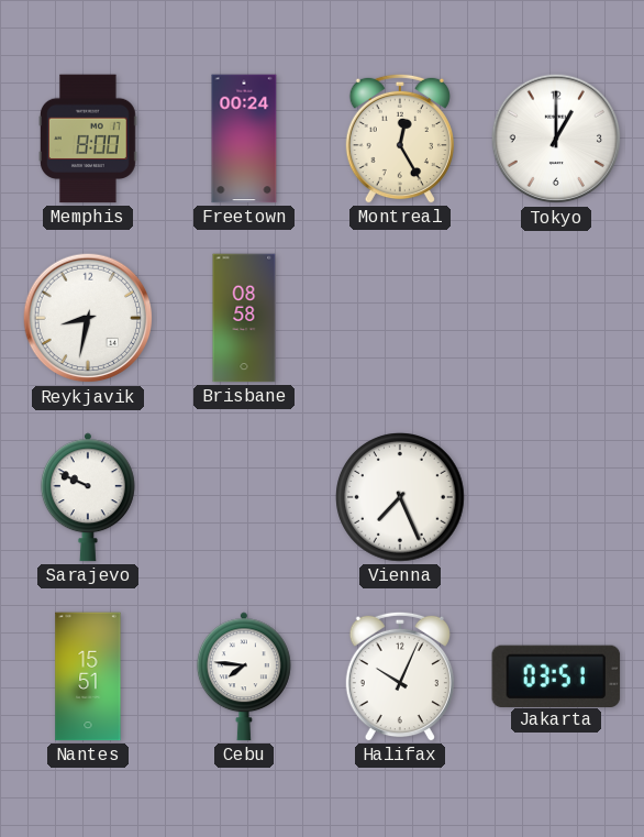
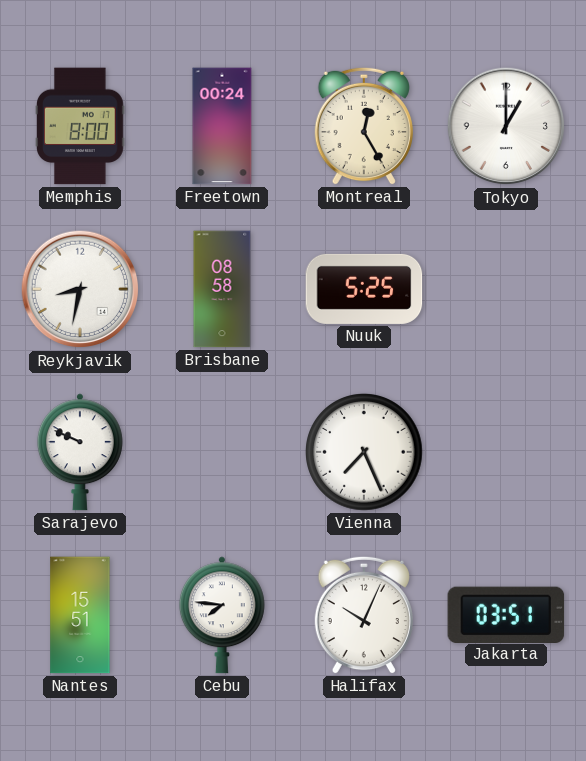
Nuuk: none -> 5:25 (364, 289)
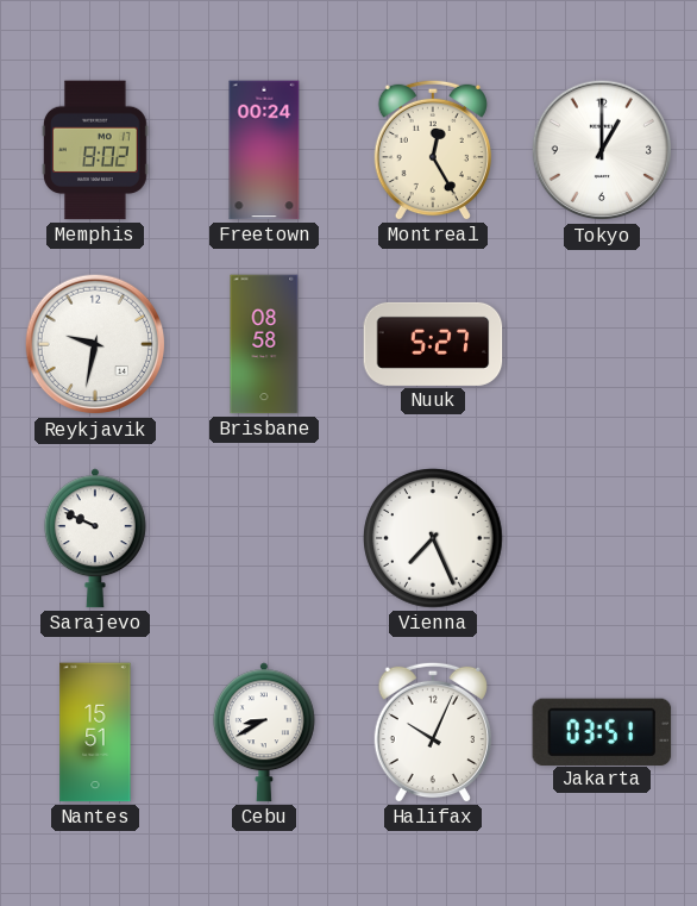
Memphis: 8:00 -> 8:02 (96, 150)
Reykjavik: 8:32 -> 9:32 (95, 344)
Nuuk: 5:25 -> 5:27 (433, 344)
Cebu: 7:46 -> 8:40 (264, 732)
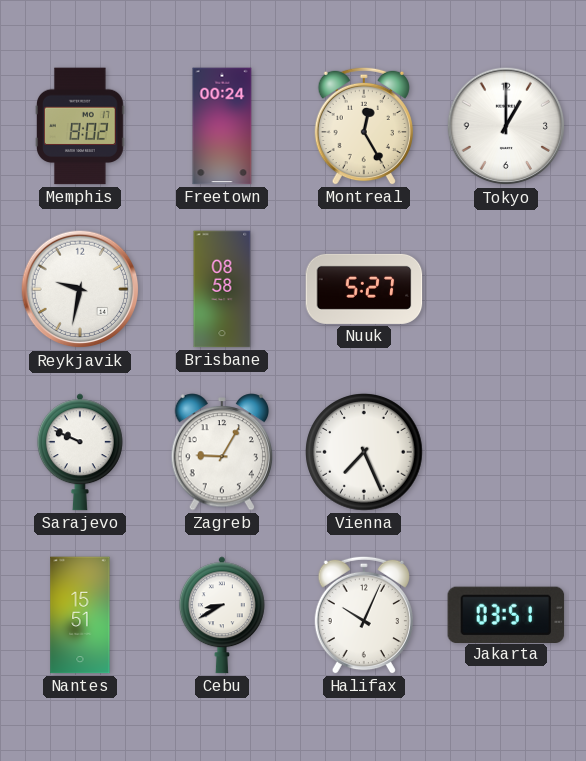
Zagreb: none -> 9:05 (222, 452)
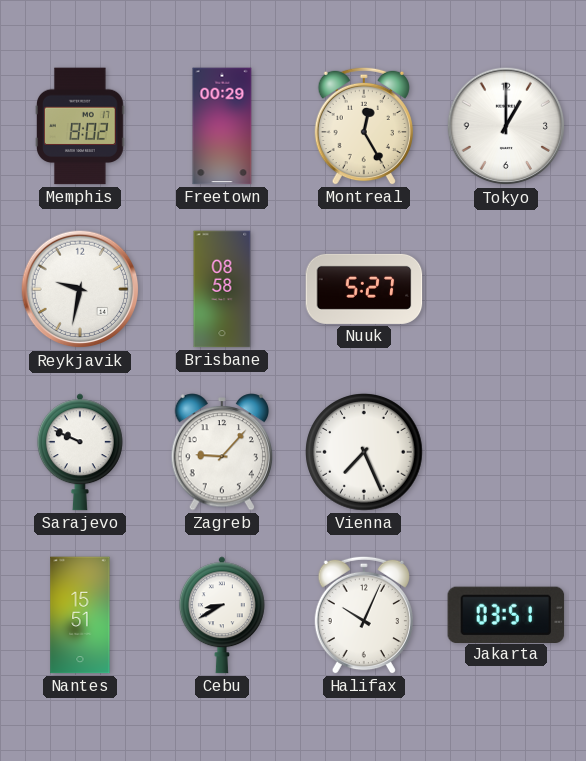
Freetown: 00:24 -> 00:29 (222, 126)
Zagreb: 9:05 -> 9:07 (222, 452)
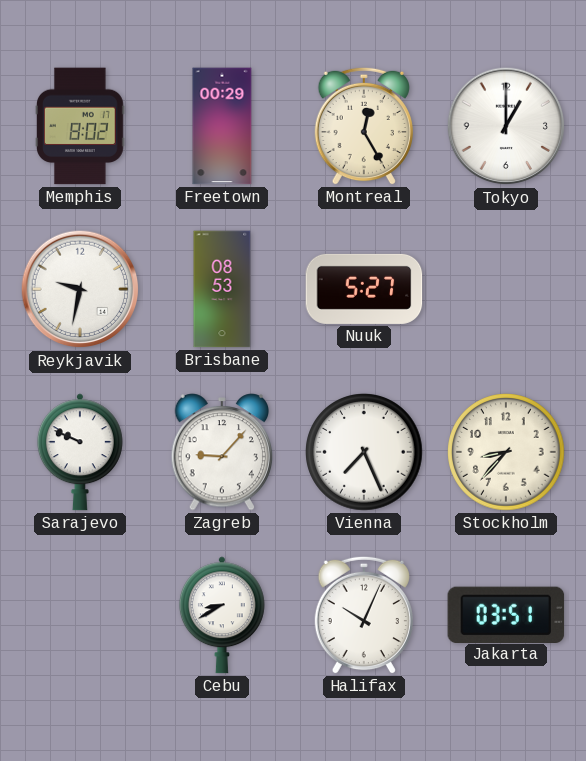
Brisbane: 08:58 -> 08:53 (222, 289)
Stockholm: none -> 8:37 (506, 452)
Nantes: 15:51 -> none (80, 615)
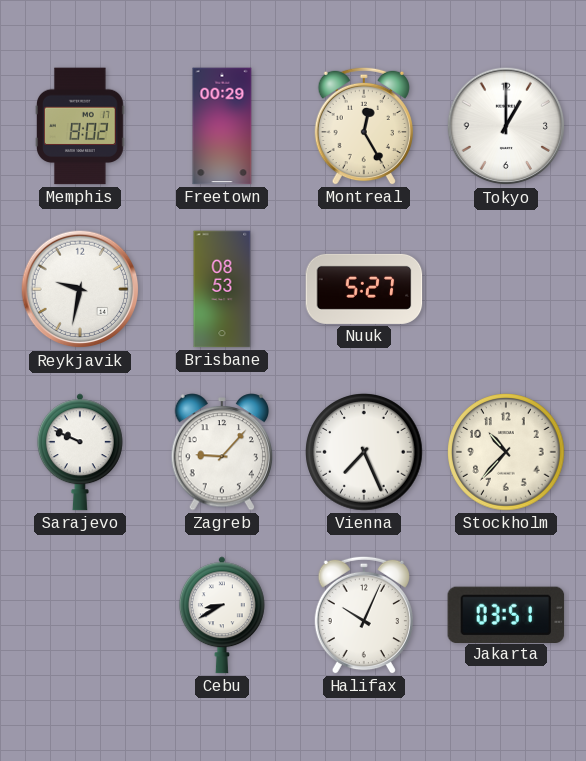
Stockholm: 8:37 -> 10:37 (506, 452)
